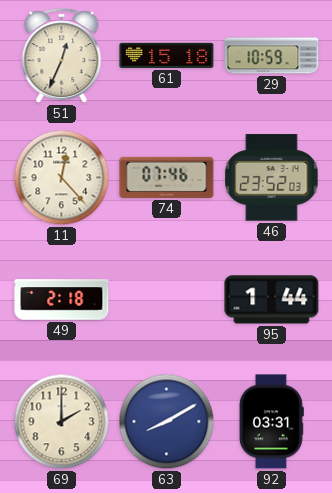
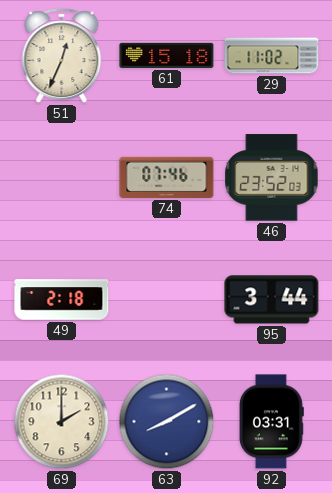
29: 10:59 -> 11:02 (272, 56)
11: 12:23 -> none (62, 178)
95: 1:44 -> 3:44 (272, 300)
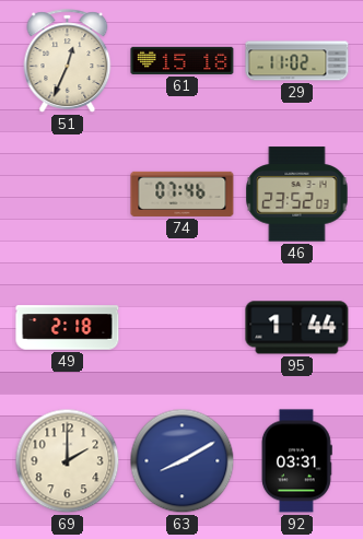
95: 3:44 -> 1:44 (297, 328)
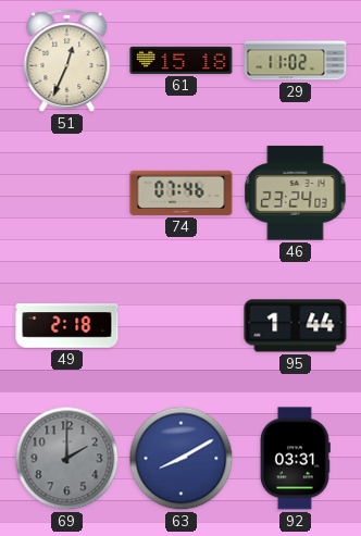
46: 23:52 -> 23:24 (296, 194)
69 dial: cream -> grey (67, 459)
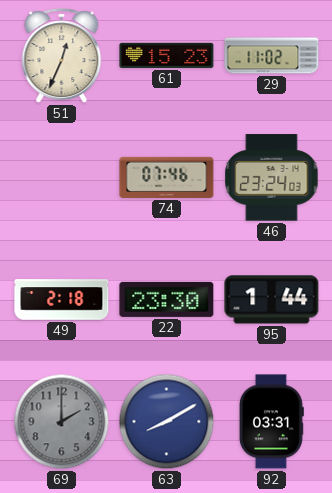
61: 15:18 -> 15:23 (167, 55)
22: none -> 23:30 (167, 299)
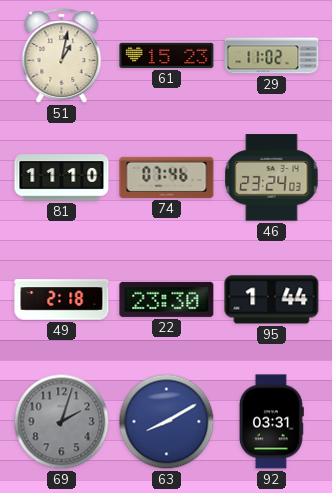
51: 12:34 -> 1:02 (62, 56)
81: none -> 11:10 (62, 178)
69: 2:00 -> 2:03 (62, 422)
